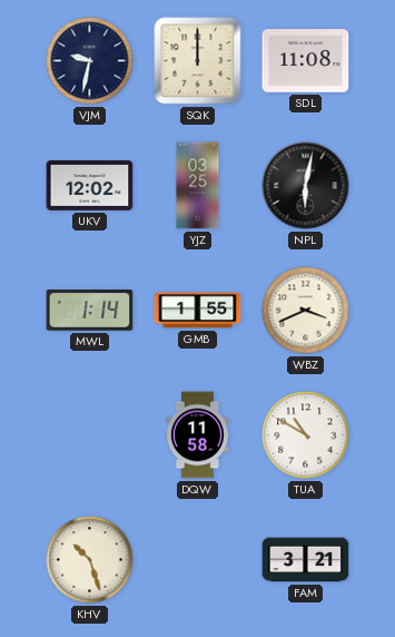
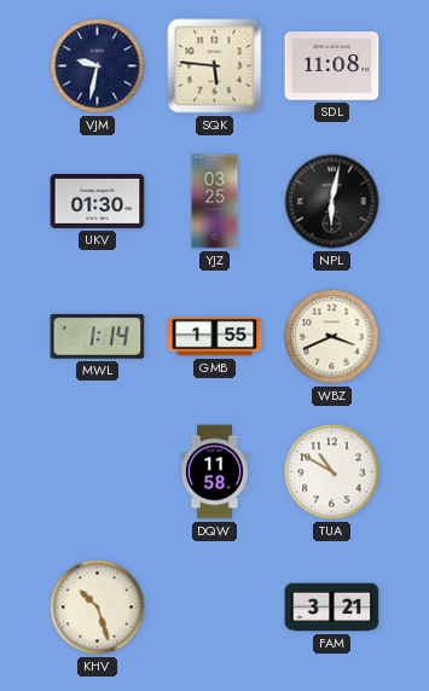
SQK: 12:00 -> 5:46 (215, 66)
UKV: 12:02 -> 01:30 (98, 201)
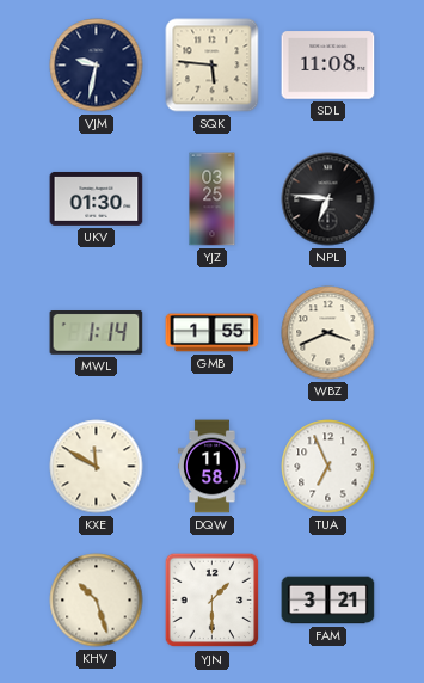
NPL: 6:02 -> 6:46 (328, 199)
KXE: none -> 11:50 (97, 467)
TUA: 10:50 -> 6:56 (328, 467)
YJN: none -> 1:30 (213, 601)
